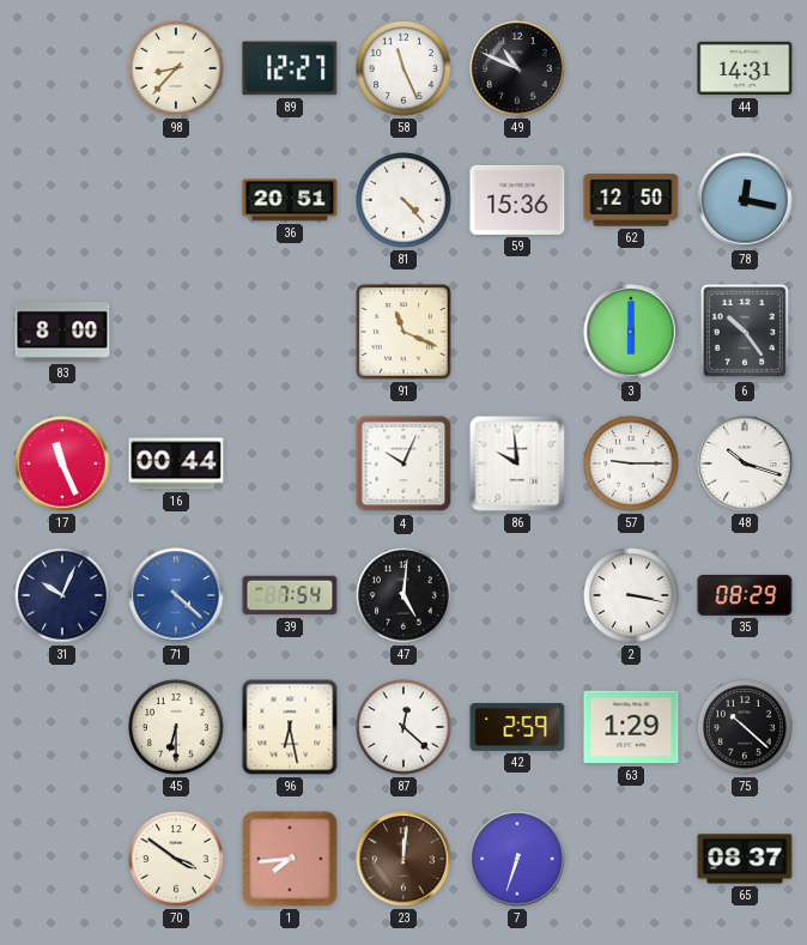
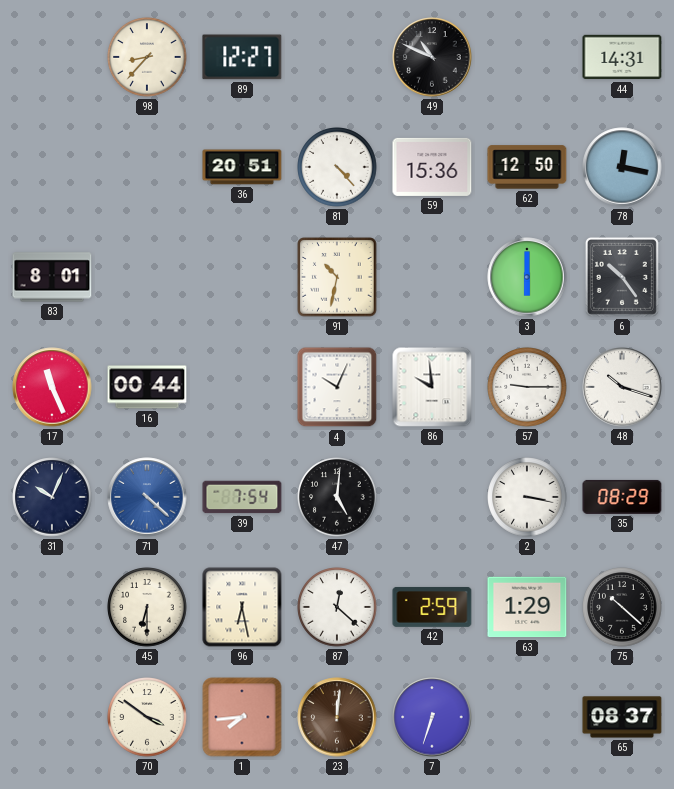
58: 11:26 -> none (403, 68)
83: 8:00 -> 8:01 (52, 277)
91: 11:19 -> 10:32 (337, 277)
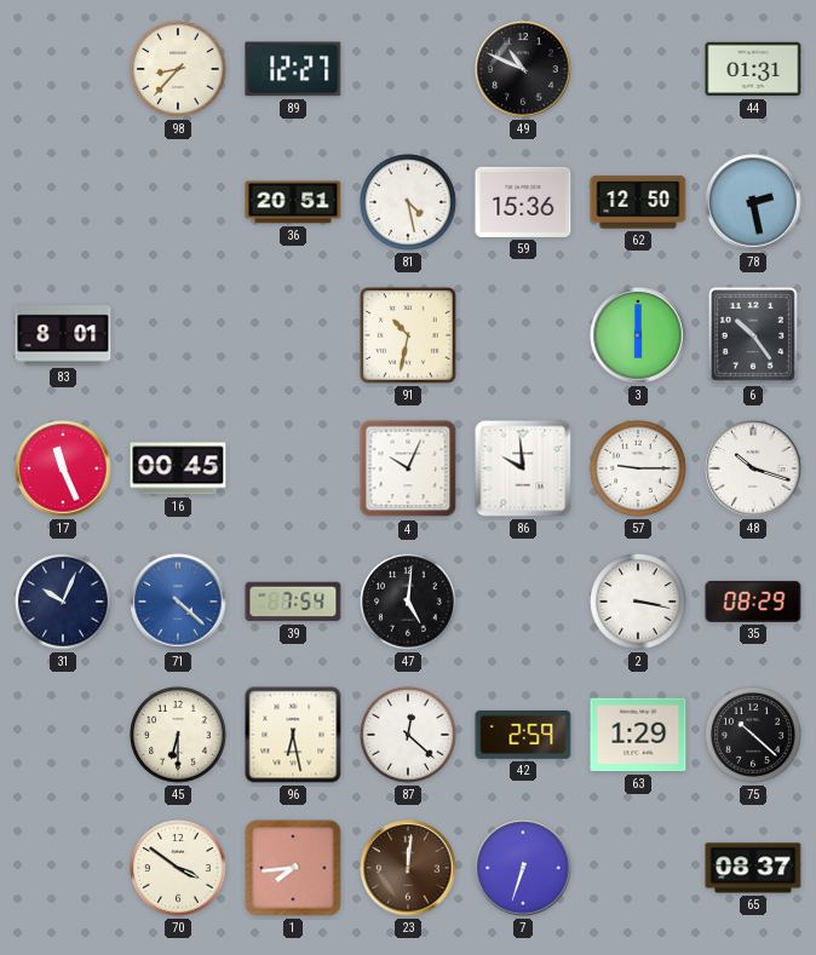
44: 14:31 -> 01:31 (753, 69)
81: 4:23 -> 4:28 (408, 202)
78: 12:17 -> 2:28 (753, 202)
16: 00:44 -> 00:45 (178, 468)
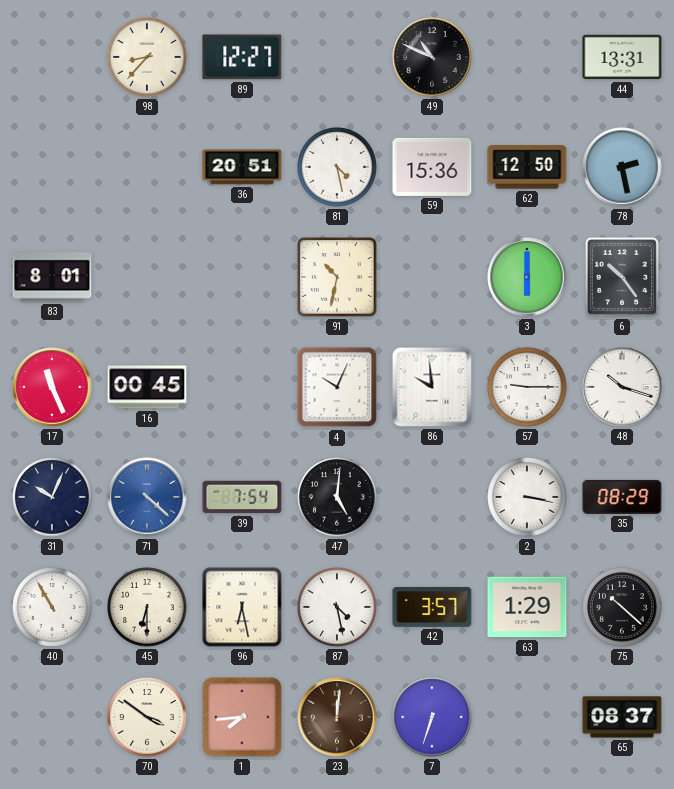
44: 01:31 -> 13:31 (622, 57)
40: none -> 10:55 (52, 607)
87: 12:22 -> 4:28 (337, 607)
42: 2:59 -> 3:57 (432, 607)
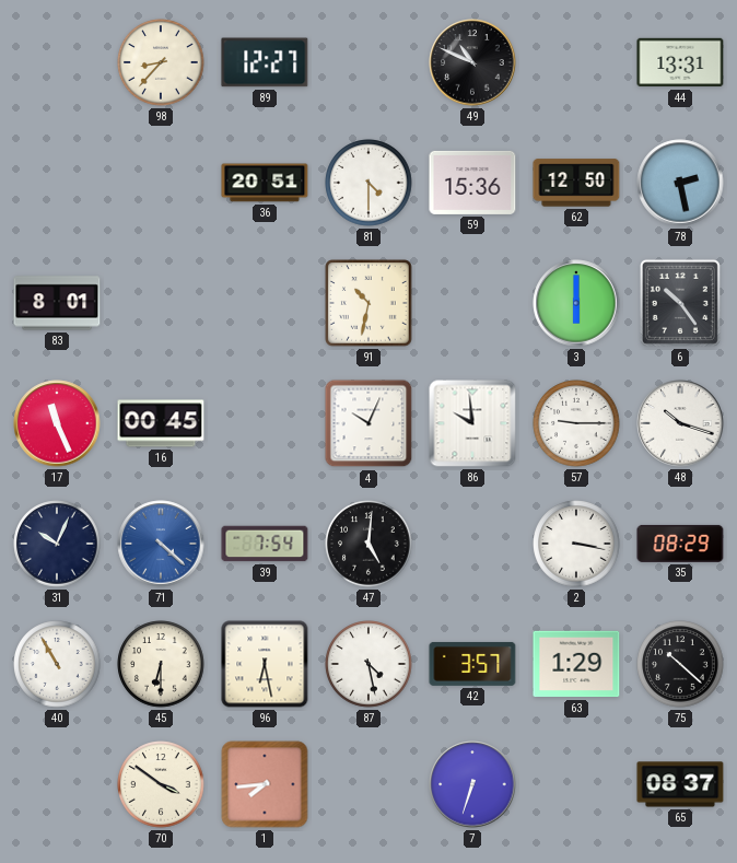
81: 4:28 -> 4:30 (368, 183)
23: 12:01 -> none (337, 717)
